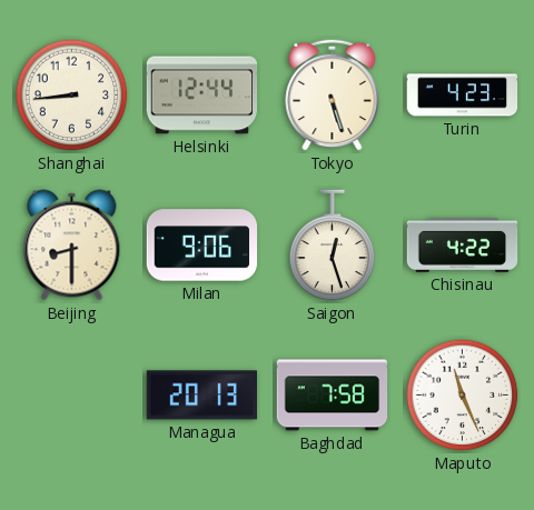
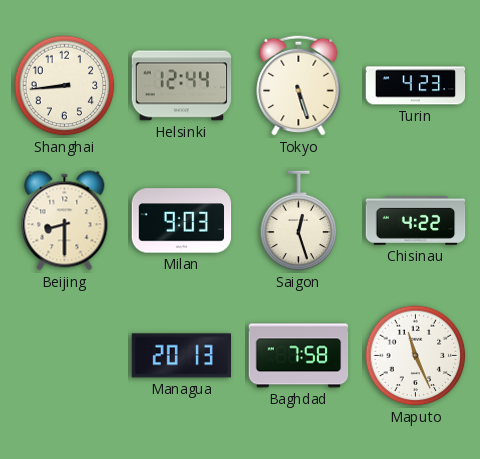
Milan: 9:06 -> 9:03 (182, 221)
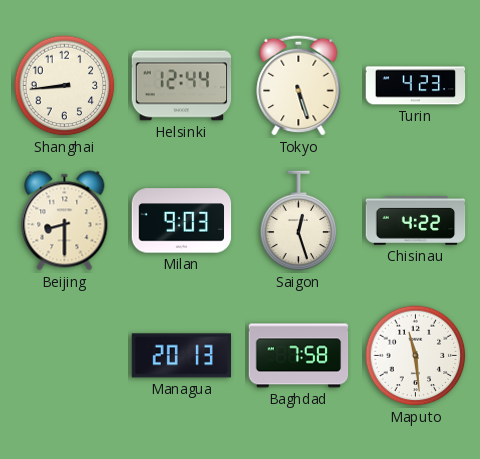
Maputo: 11:26 -> 11:29 (416, 356)
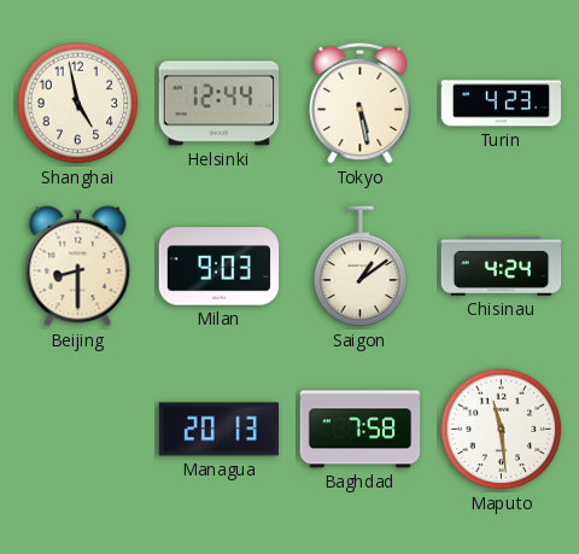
Shanghai: 8:44 -> 4:58 (78, 104)
Tokyo: 5:27 -> 5:28 (361, 103)
Saigon: 12:27 -> 1:09 (361, 267)
Chisinau: 4:22 -> 4:24 (502, 266)
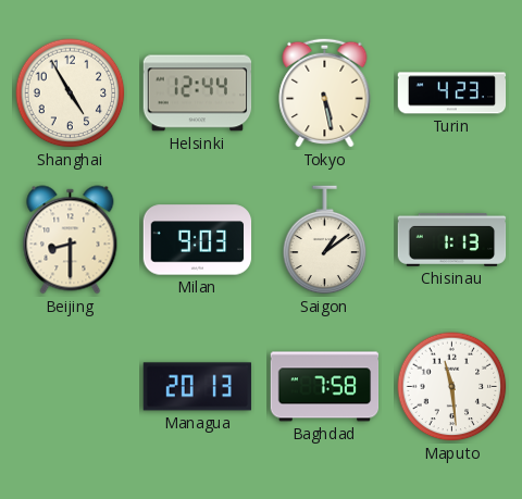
Shanghai: 4:58 -> 4:55 (71, 93)
Chisinau: 4:24 -> 1:13 (452, 239)
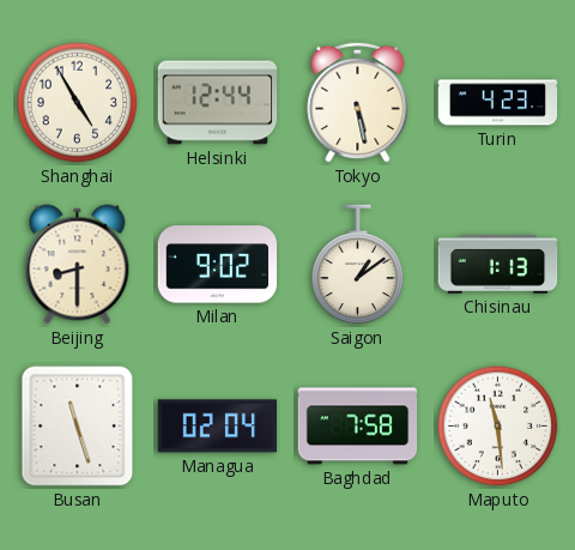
Milan: 9:03 -> 9:02 (218, 265)
Busan: none -> 11:27 (78, 427)
Managua: 20:13 -> 02:04 (218, 427)
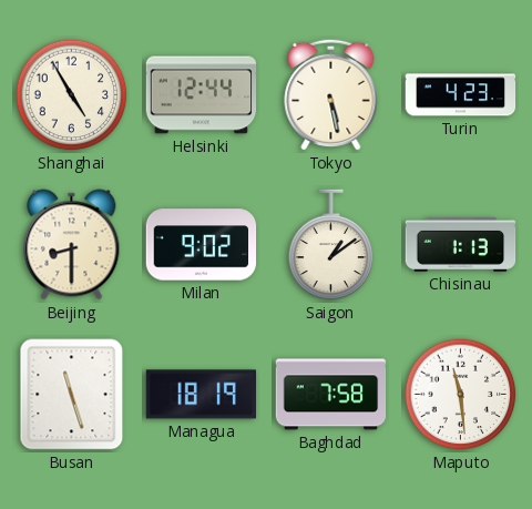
Managua: 02:04 -> 18:19 (202, 395)
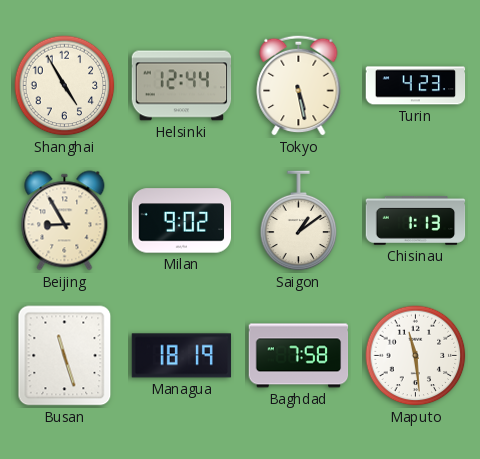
Beijing: 8:30 -> 8:55 (65, 221)
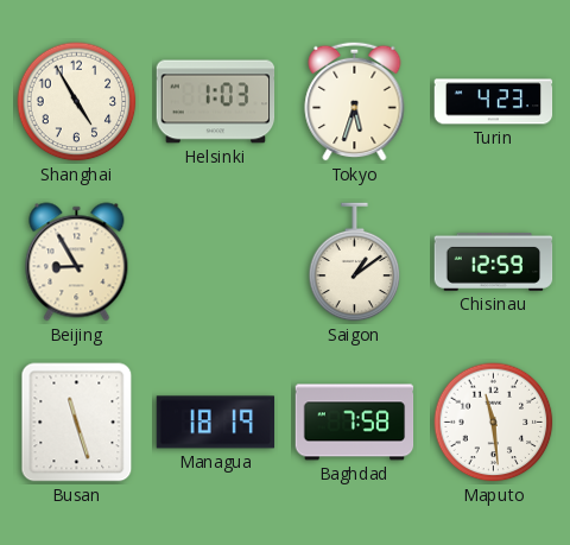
Helsinki: 12:44 -> 1:03 (216, 102)
Tokyo: 5:28 -> 5:33 (355, 101)
Milan: 9:02 -> none (182, 221)
Chisinau: 1:13 -> 12:59 (494, 261)
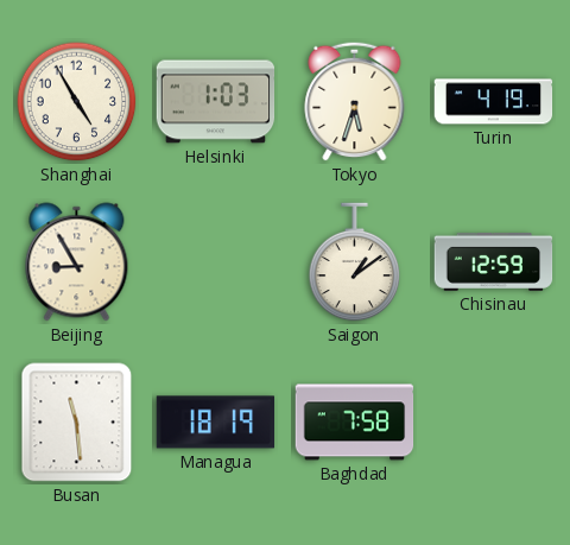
Turin: 4:23 -> 4:19 (494, 102)
Busan: 11:27 -> 11:29 (77, 423)
Maputo: 11:29 -> none (494, 423)
